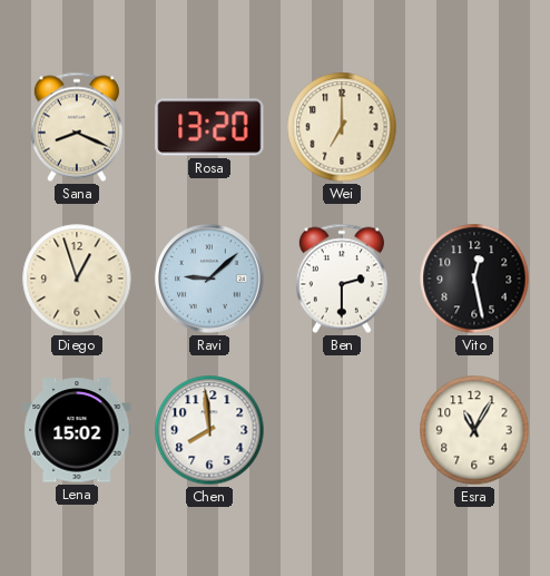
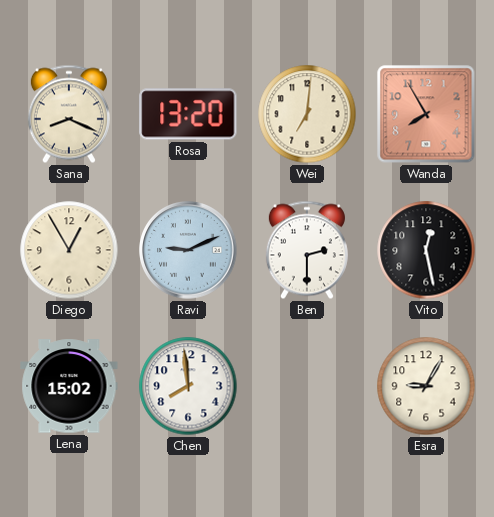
Wei: 7:00 -> 7:01 (307, 114)
Wanda: none -> 7:55 (426, 114)
Diego: 12:57 -> 12:55 (69, 250)
Ravi: 9:08 -> 9:11 (188, 250)
Esra: 11:05 -> 9:05 (426, 386)
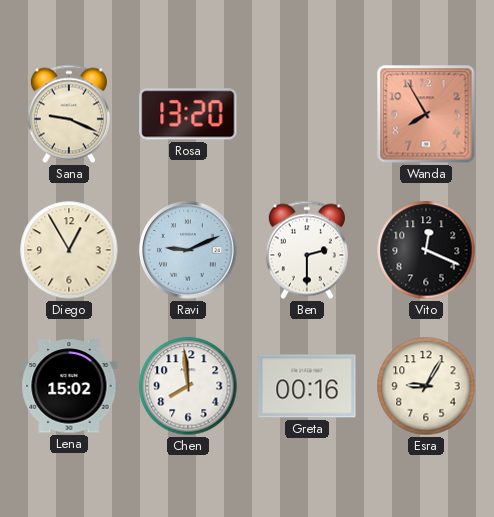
Sana: 8:19 -> 9:19 (69, 114)
Wei: 7:01 -> none (307, 114)
Vito: 12:28 -> 12:19 (426, 250)
Greta: none -> 00:16 (307, 386)
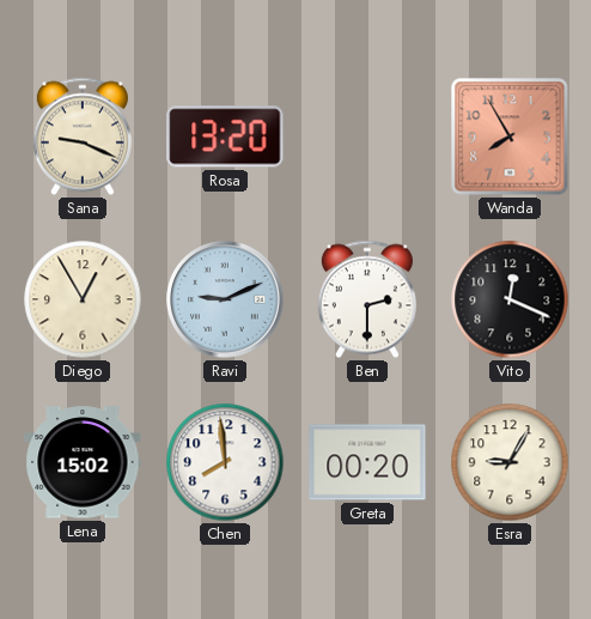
Greta: 00:16 -> 00:20 (367, 462)
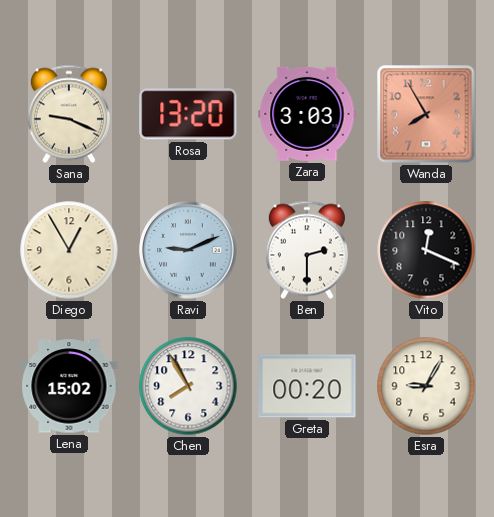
Zara: none -> 3:03 (307, 114)
Chen: 7:59 -> 7:55 (188, 386)
